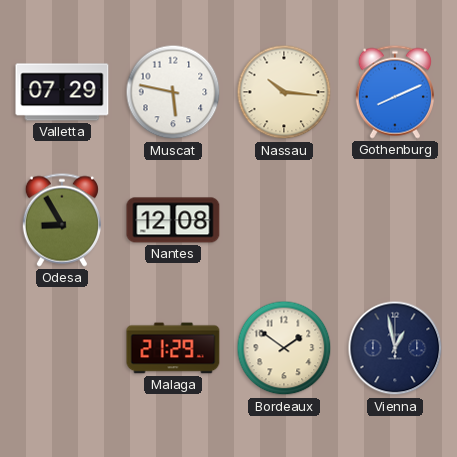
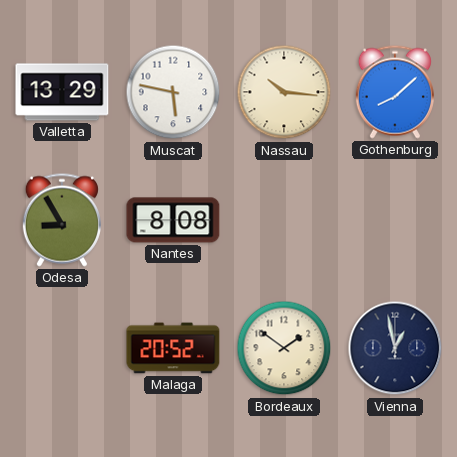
Valletta: 07:29 -> 13:29 (62, 92)
Gothenburg: 8:11 -> 8:08 (395, 92)
Nantes: 12:08 -> 8:08 (173, 220)
Malaga: 21:29 -> 20:52 (173, 348)
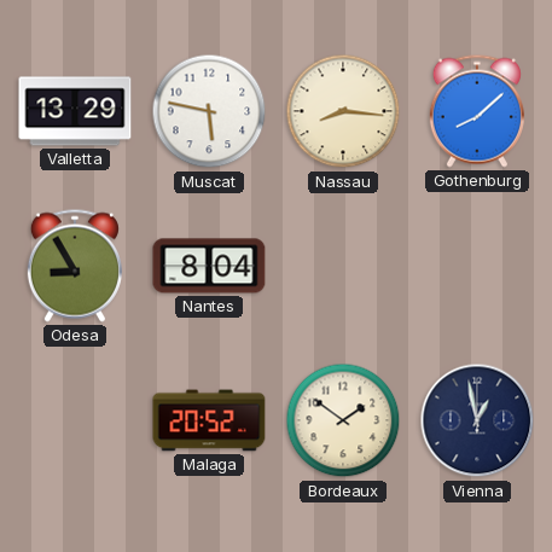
Nassau: 10:16 -> 8:16 (343, 111)
Nantes: 8:08 -> 8:04 (209, 266)
